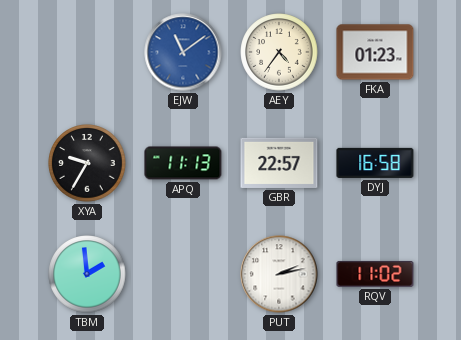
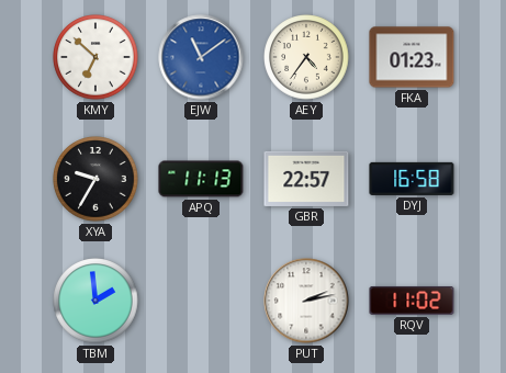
KMY: none -> 6:52 (95, 57)
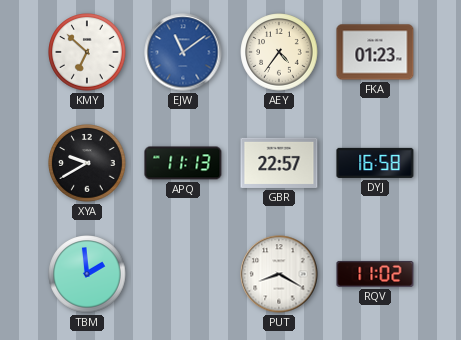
XYA: 9:35 -> 9:40 (87, 163)
PUT: 2:13 -> 8:20 (279, 274)
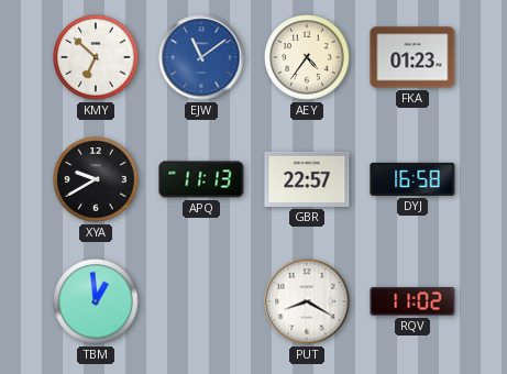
TBM: 1:59 -> 12:59 (96, 301)
